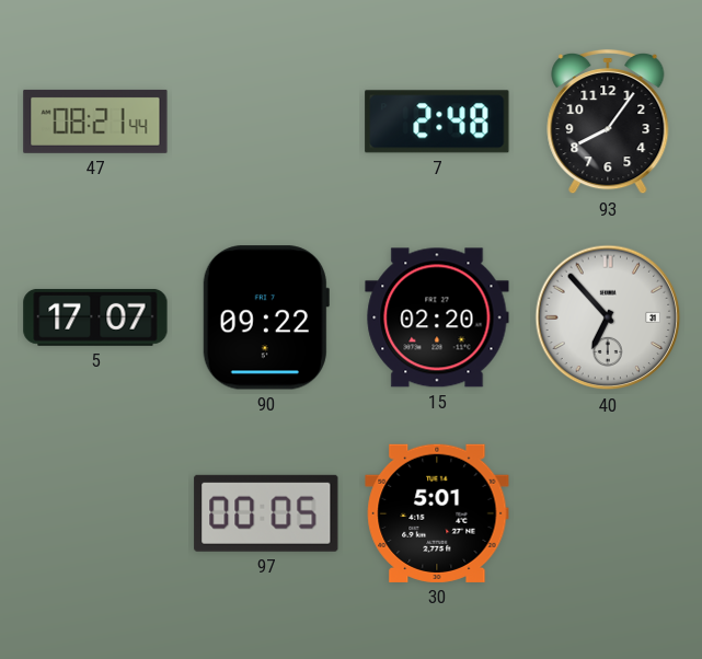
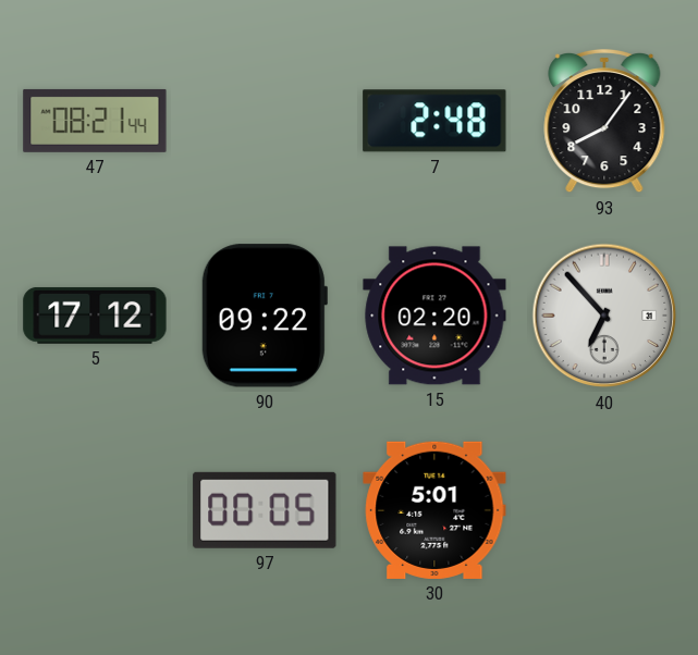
5: 17:07 -> 17:12 (95, 316)
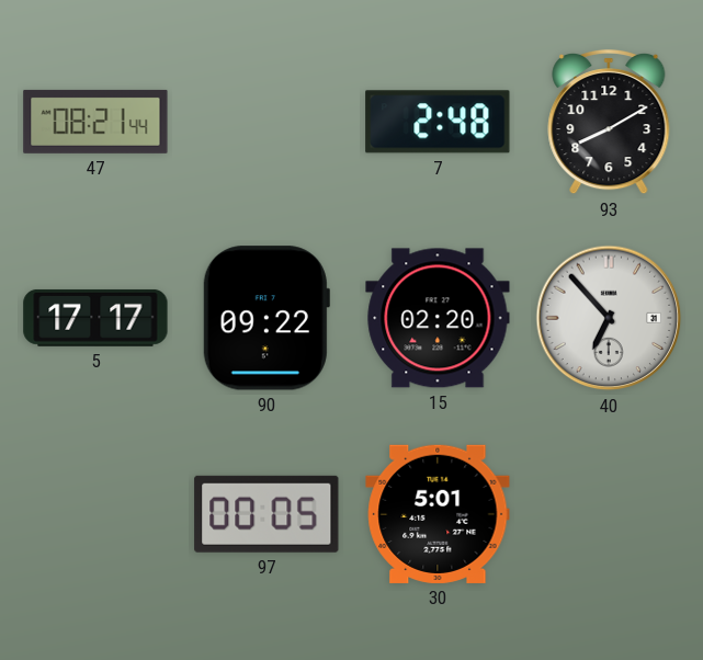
93: 8:06 -> 8:10 (609, 122)
5: 17:12 -> 17:17 (95, 318)
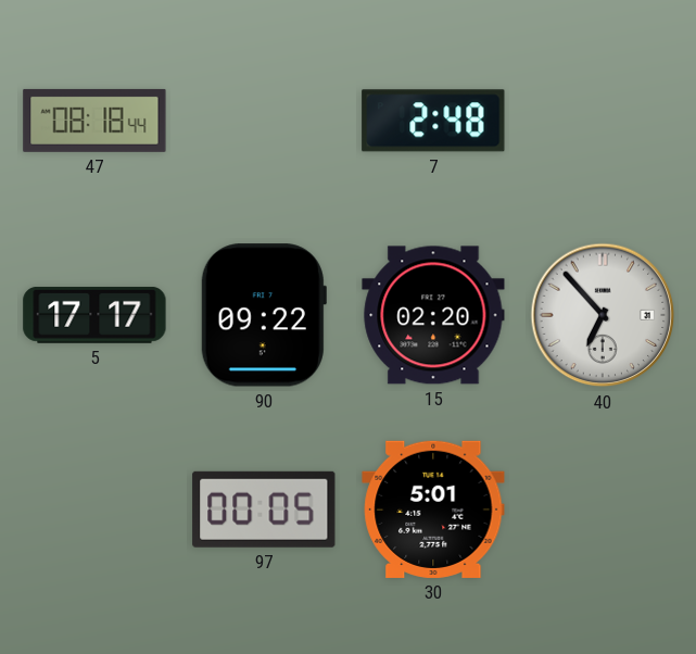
47: 08:21 -> 08:18 (94, 121)
93: 8:10 -> none (609, 122)
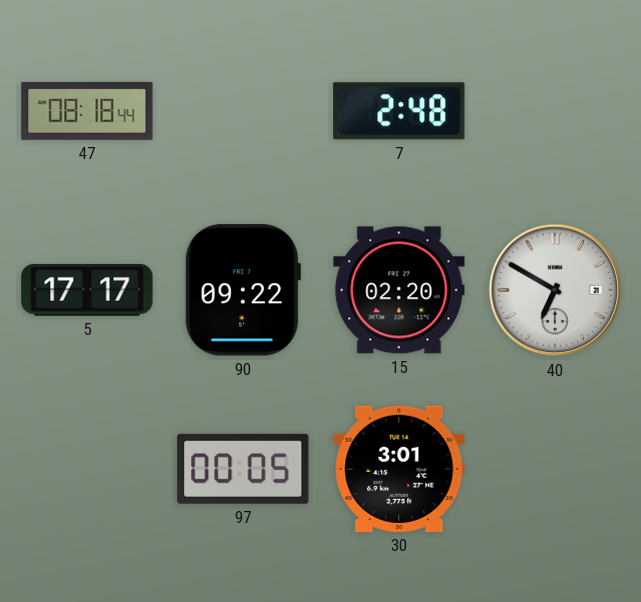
40: 6:53 -> 6:50 (555, 290)
30: 5:01 -> 3:01 (399, 469)
